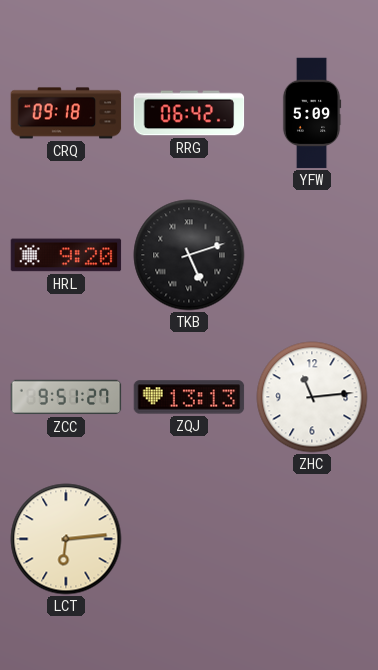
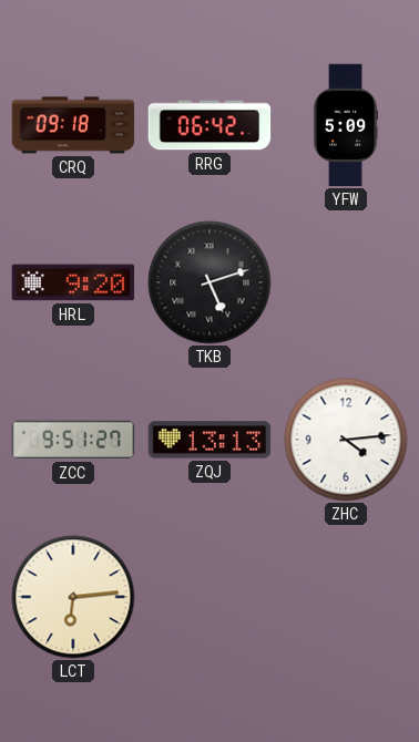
ZHC: 11:14 -> 4:14 (346, 440)
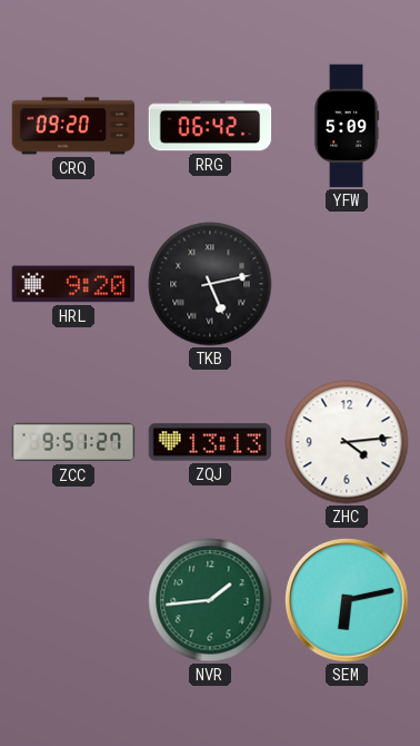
CRQ: 09:18 -> 09:20 (73, 126)
TKB: 5:12 -> 5:13 (210, 284)
LCT: 6:14 -> none (73, 597)
NVR: none -> 1:44 (210, 600)
SEM: none -> 6:13 (347, 600)
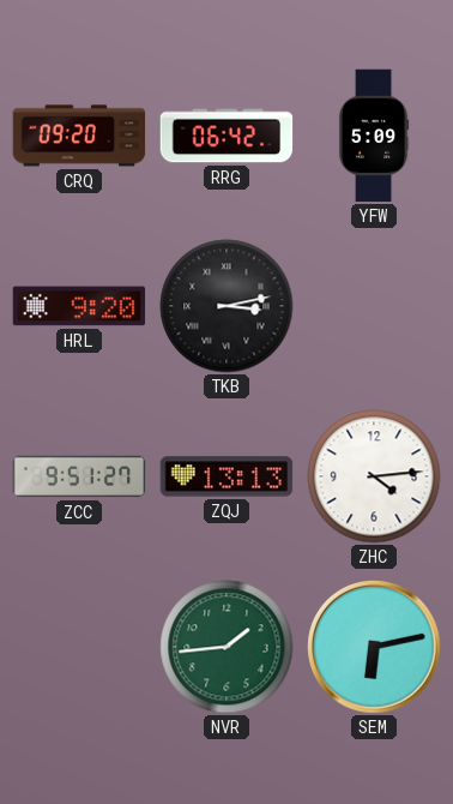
TKB: 5:13 -> 3:13 (226, 306)
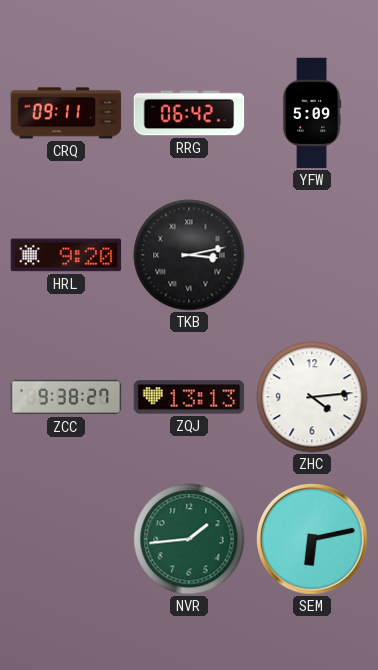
CRQ: 09:20 -> 09:11 (66, 113)
ZCC: 9:51 -> 9:38 (66, 397)
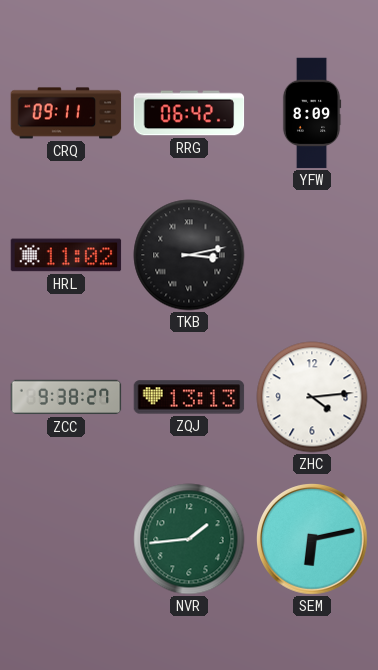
YFW: 5:09 -> 8:09 (312, 113)
HRL: 9:20 -> 11:02 (66, 255)
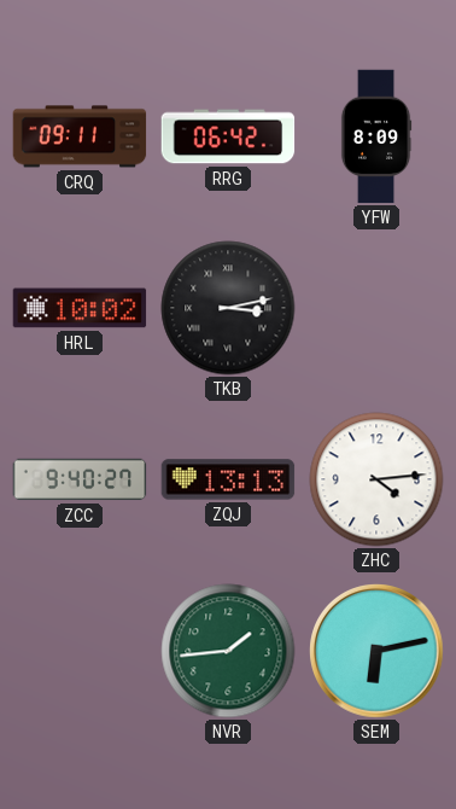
HRL: 11:02 -> 10:02 (80, 308)
ZCC: 9:38 -> 9:40 (80, 479)
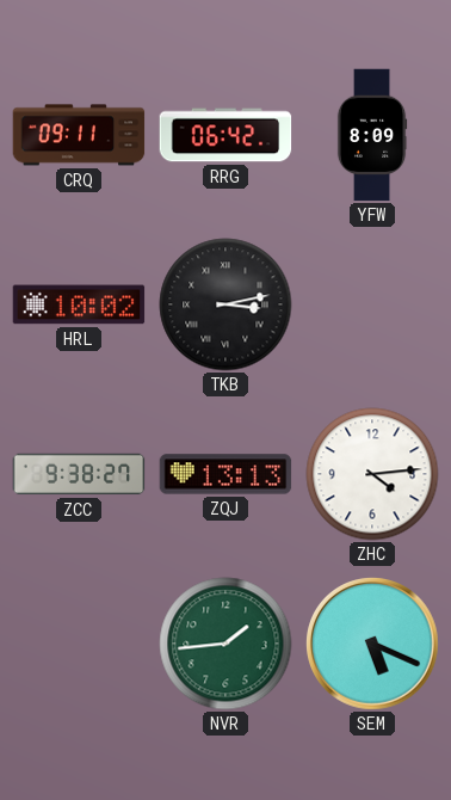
ZCC: 9:40 -> 9:38 (79, 474)
SEM: 6:13 -> 5:19 (372, 644)
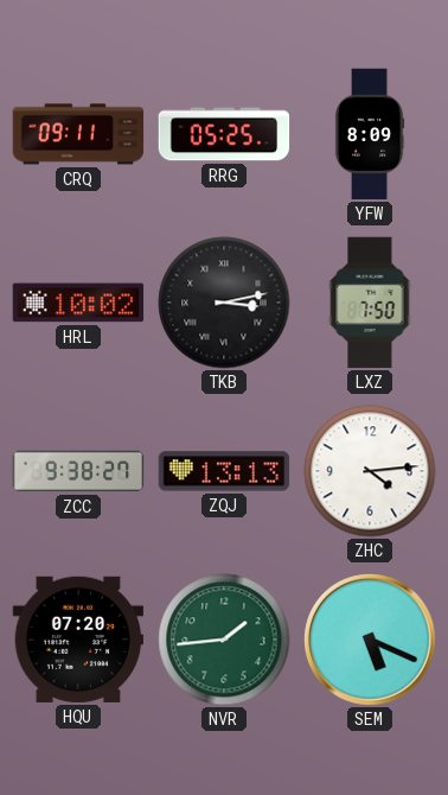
RRG: 06:42 -> 05:25 (224, 134)
LXZ: none -> 7:50 (370, 303)
HQU: none -> 07:20 (78, 640)
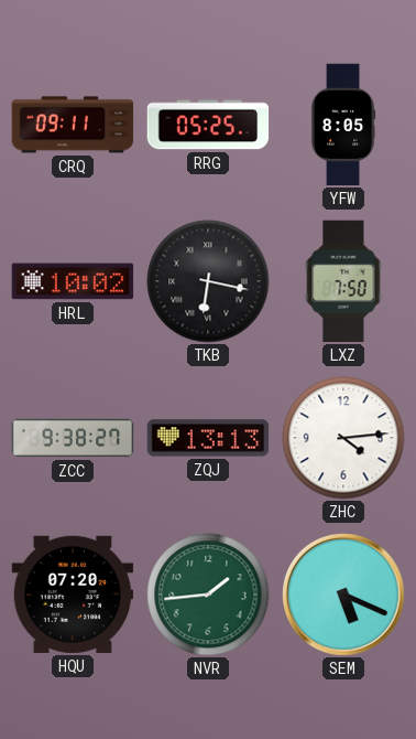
YFW: 8:09 -> 8:05 (343, 125)
TKB: 3:13 -> 6:17 (208, 281)
